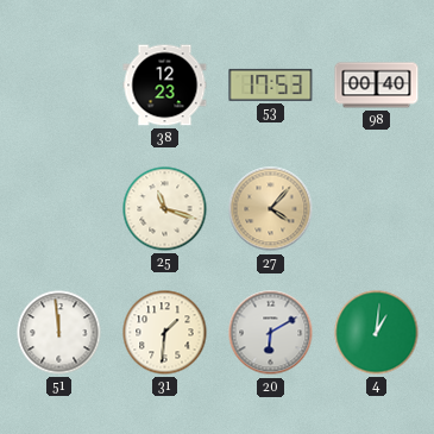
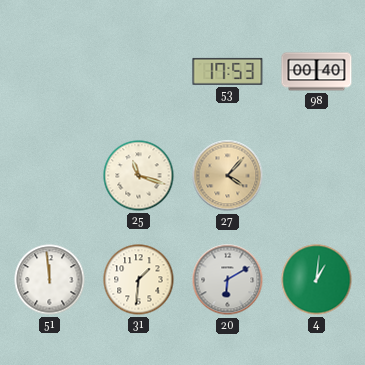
38: 12:23 -> none (165, 86)
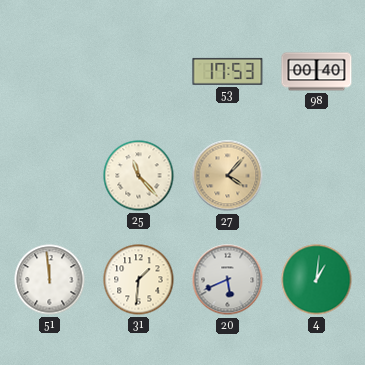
25: 11:18 -> 11:23 (139, 176)
20: 6:10 -> 5:41 (228, 280)
